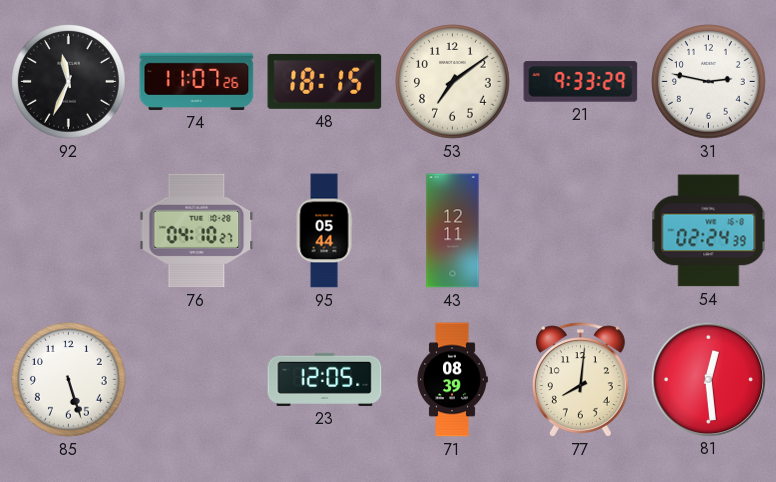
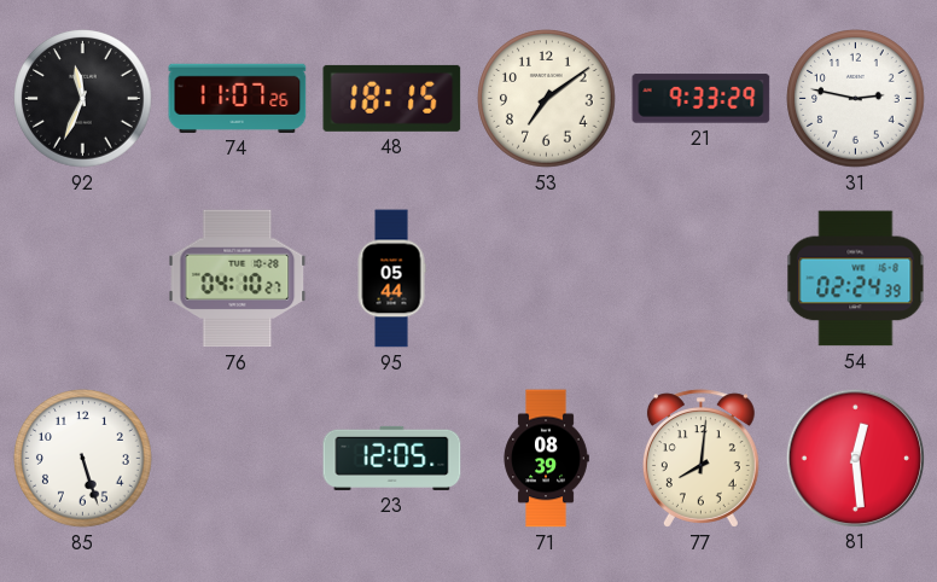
43: 12:11 -> none (453, 231)
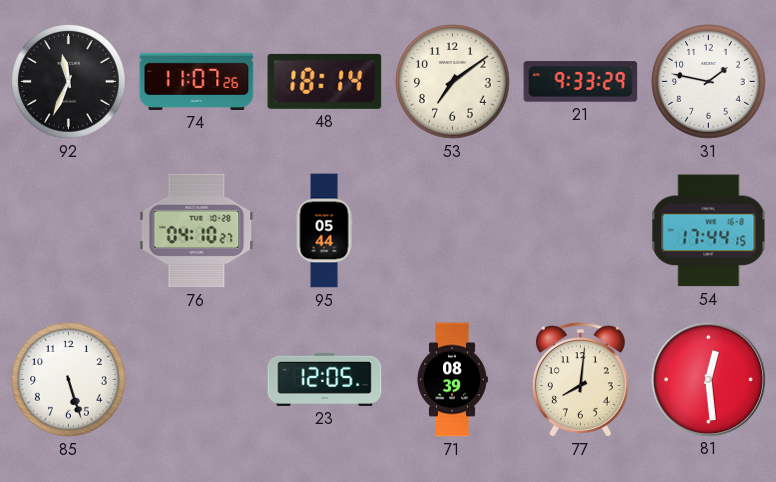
48: 18:15 -> 18:14 (325, 81)
31: 2:47 -> 1:47 (709, 82)
54: 02:24 -> 17:44 (709, 231)
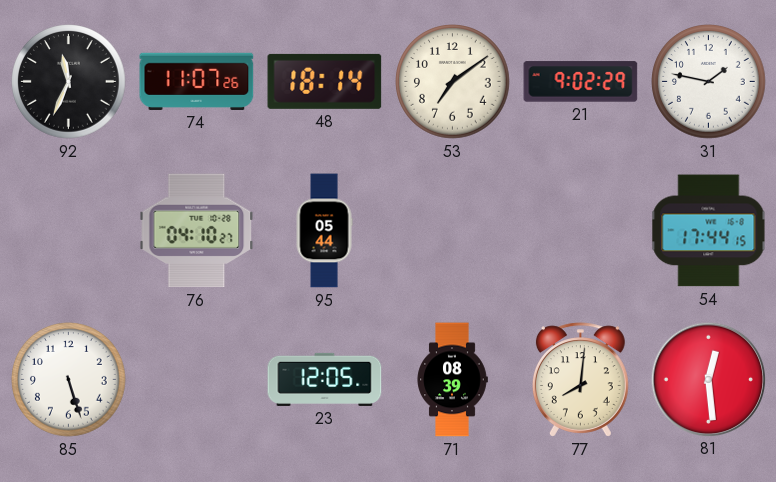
21: 9:33 -> 9:02 (581, 82)
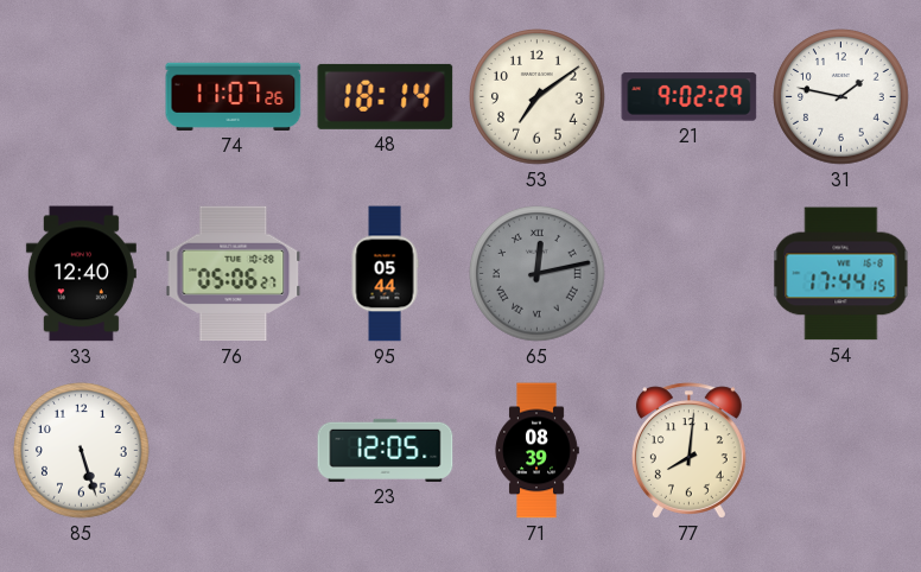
92: 11:34 -> none (69, 82)
33: none -> 12:40 (81, 274)
76: 04:10 -> 05:06 (234, 274)
65: none -> 12:13 (538, 274)
81: 12:29 -> none (708, 379)
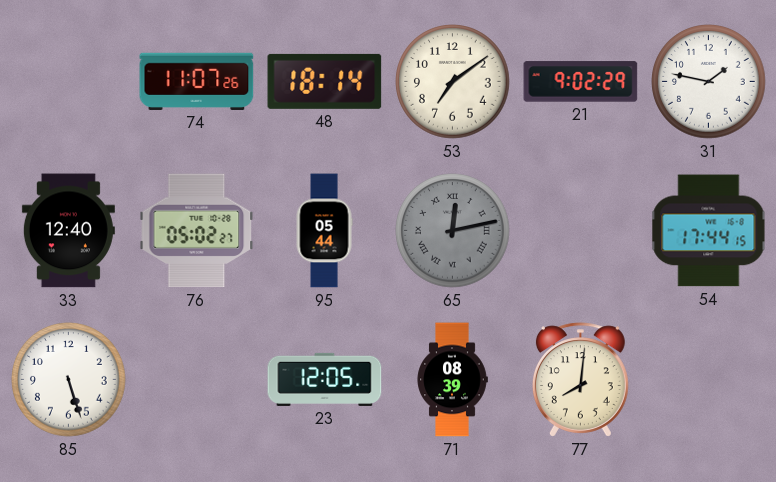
76: 05:06 -> 05:02 (197, 231)
